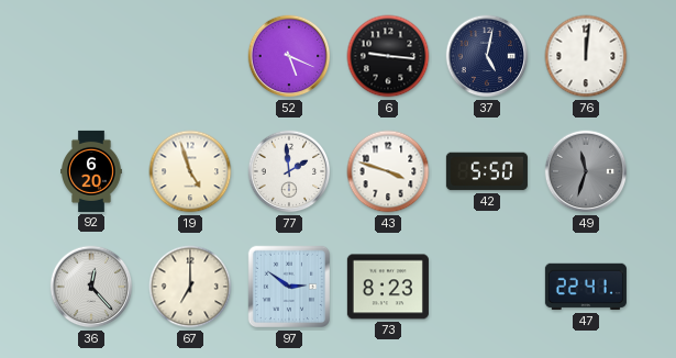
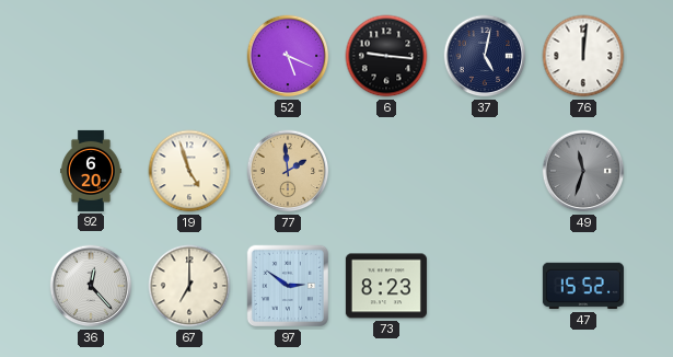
77 dial: white -> champagne (288, 171)
43: 3:48 -> none (388, 171)
42: 5:50 -> none (487, 171)
47: 22:41 -> 15:52 (583, 286)
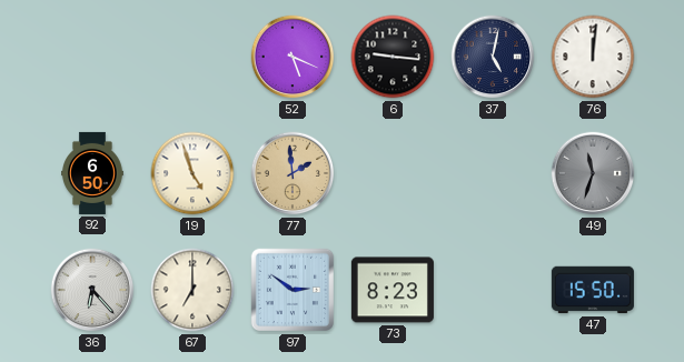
92: 6:20 -> 6:50 (93, 173)
36: 12:23 -> 6:23 (92, 290)
47: 15:52 -> 15:50 (593, 290)
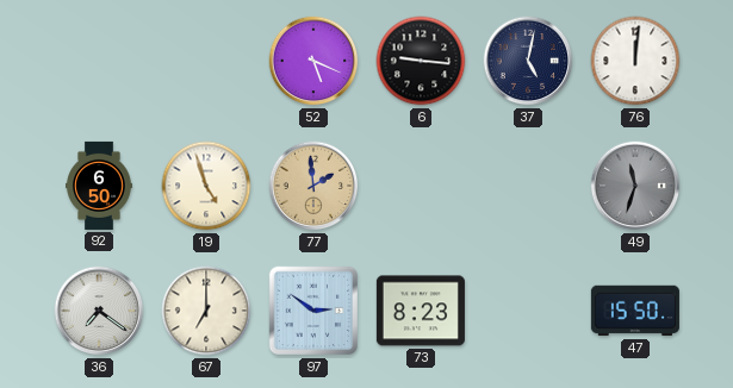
36: 6:23 -> 7:21 (99, 311)
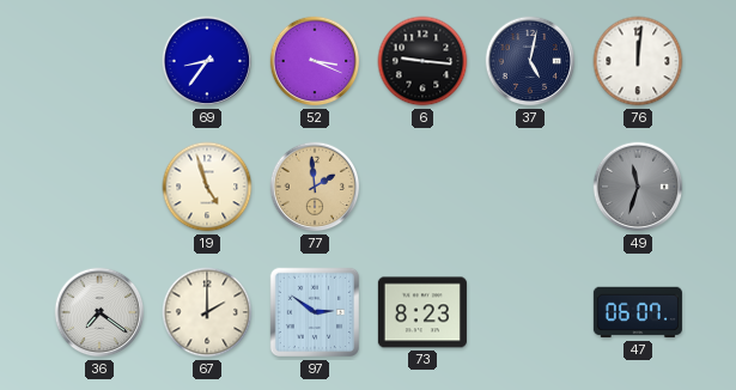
69: none -> 8:36 (207, 61)
52: 5:19 -> 3:19 (315, 61)
92: 6:50 -> none (100, 186)
67: 7:00 -> 2:00 (207, 312)
47: 15:50 -> 06:07 (638, 312)
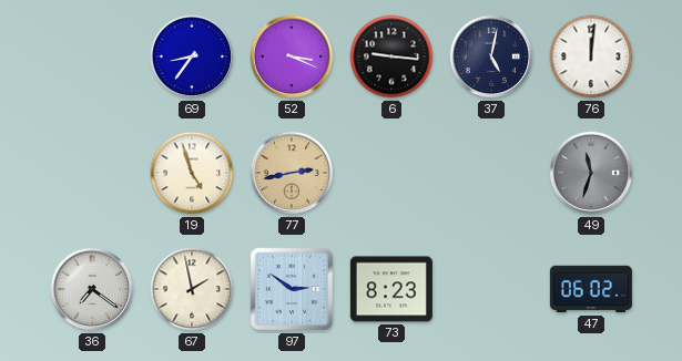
77: 1:59 -> 2:43 (292, 173)
67: 2:00 -> 1:58 (192, 289)
47: 06:07 -> 06:02 (591, 289)
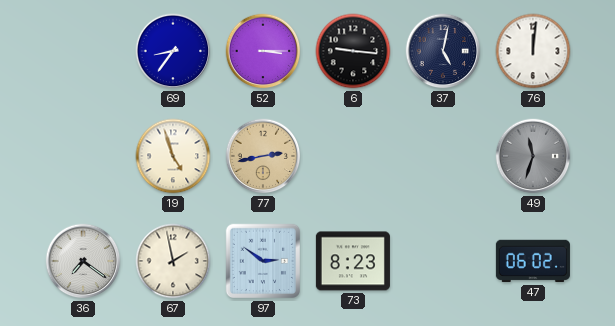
52: 3:19 -> 3:15 (263, 51)
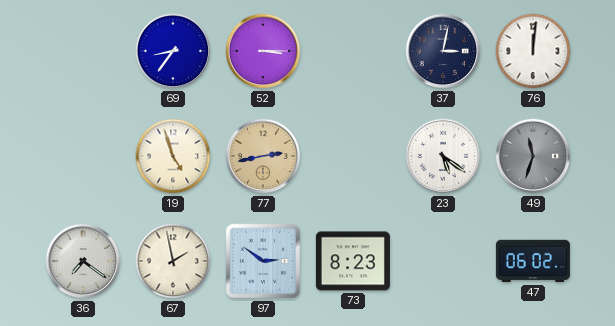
6: 9:16 -> none (353, 51)
37: 5:02 -> 3:02 (443, 51)
23: none -> 5:21 (443, 156)
